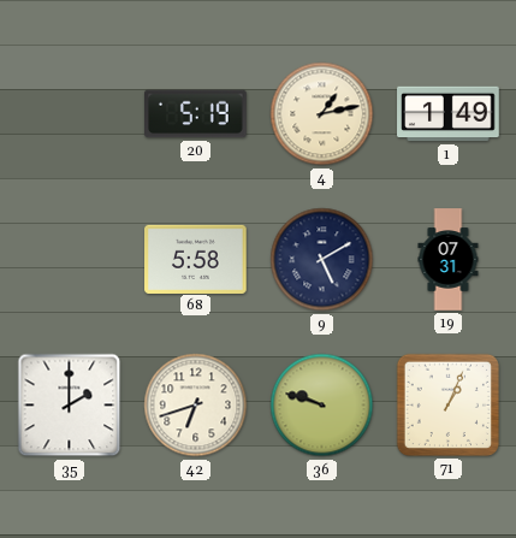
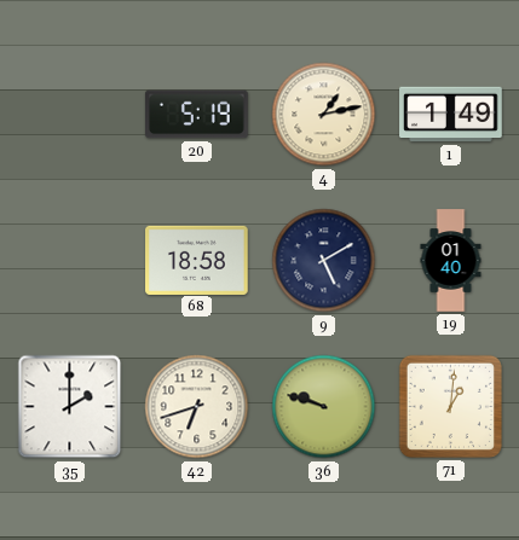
68: 5:58 -> 18:58 (197, 260)
19: 07:31 -> 01:40 (451, 261)
71: 1:04 -> 1:01 (450, 406)
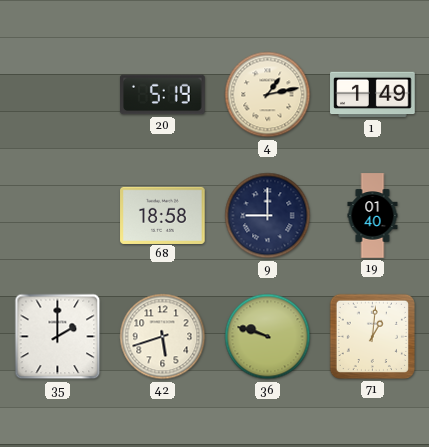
9: 5:10 -> 9:00 (268, 216)
42: 6:42 -> 5:42 (163, 337)
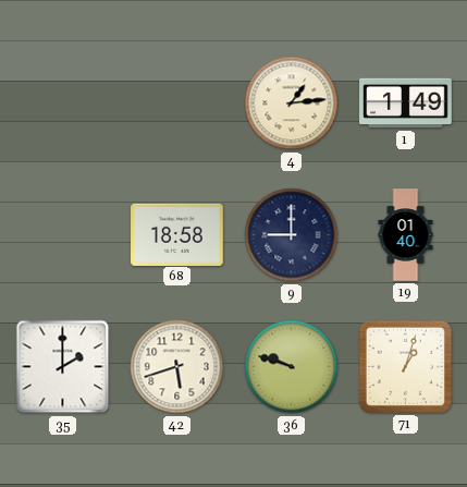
20: 5:19 -> none (163, 95)
4: 1:13 -> 1:14 (292, 104)
71: 1:01 -> 1:03 (405, 366)
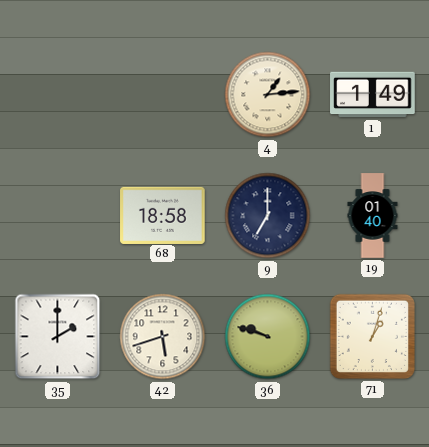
9: 9:00 -> 7:00 (268, 216)
